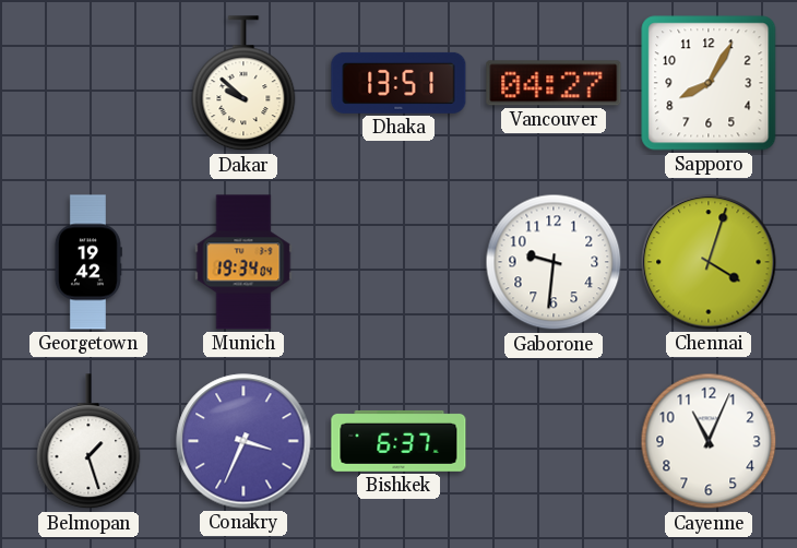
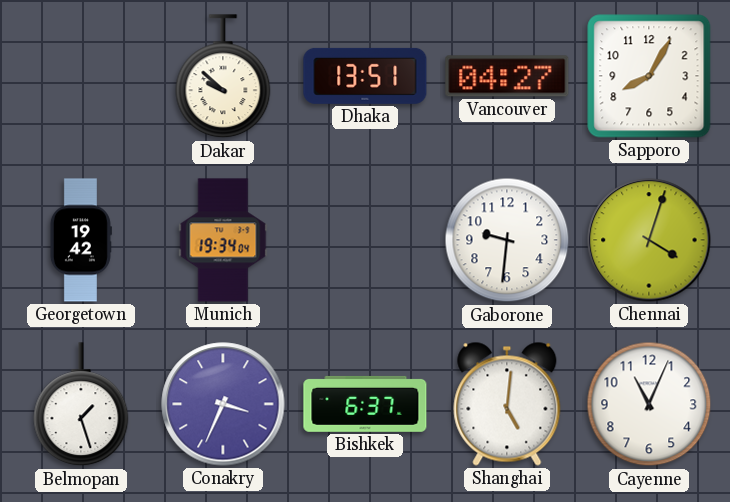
Shanghai: none -> 5:01 (507, 404)
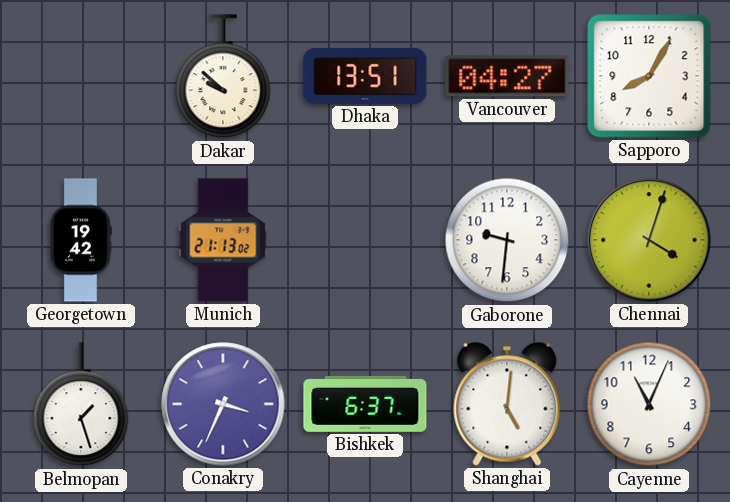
Munich: 19:34 -> 21:13 (223, 240)
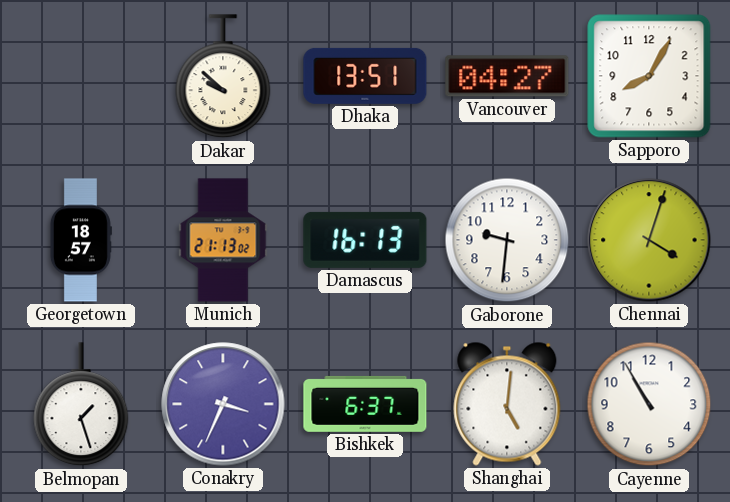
Georgetown: 19:42 -> 18:57 (80, 240)
Damascus: none -> 16:13 (365, 240)
Cayenne: 11:04 -> 10:55 (649, 404)
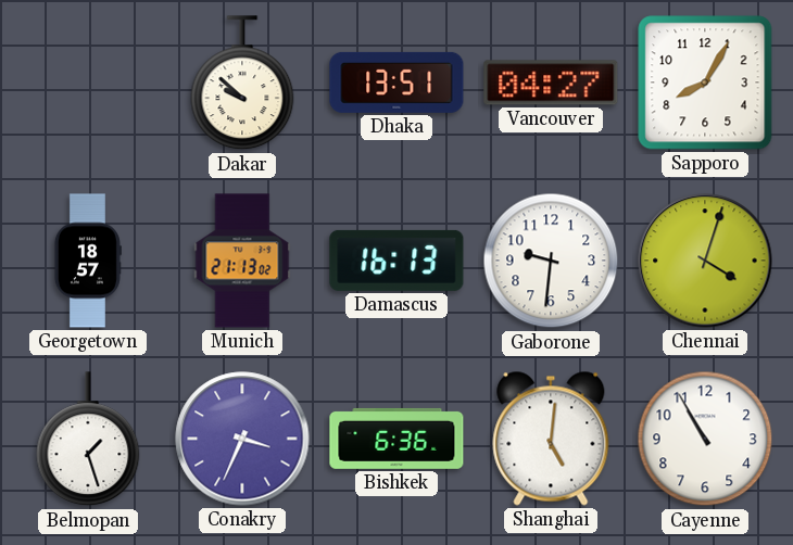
Bishkek: 6:37 -> 6:36 (396, 439)
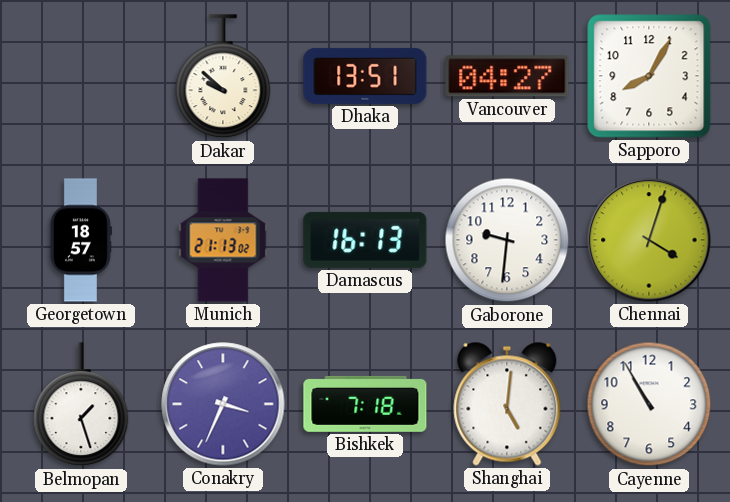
Bishkek: 6:36 -> 7:18 (365, 404)
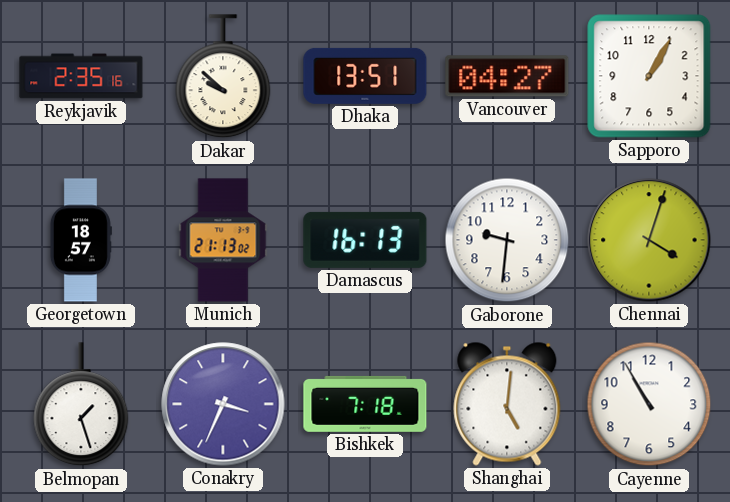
Reykjavik: none -> 2:35 (81, 76)
Sapporo: 8:05 -> 1:05 (649, 76)
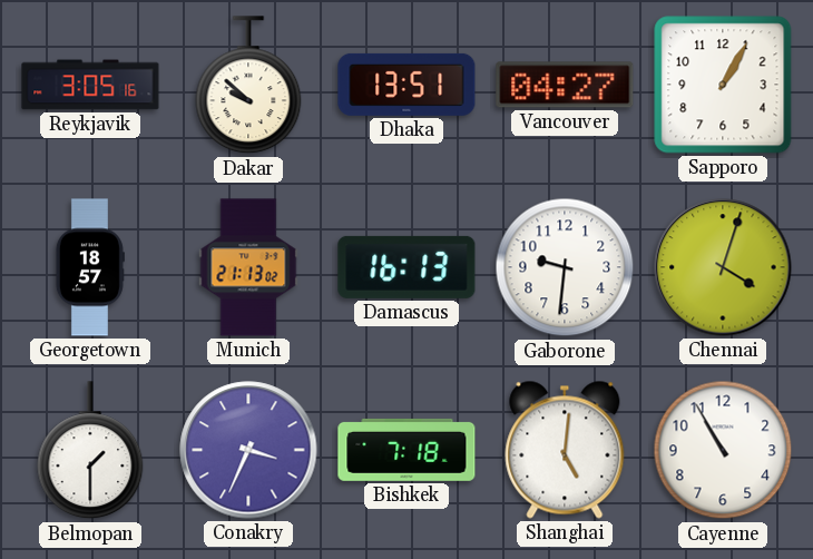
Reykjavik: 2:35 -> 3:05 (90, 85)
Belmopan: 1:27 -> 1:30 (90, 451)
